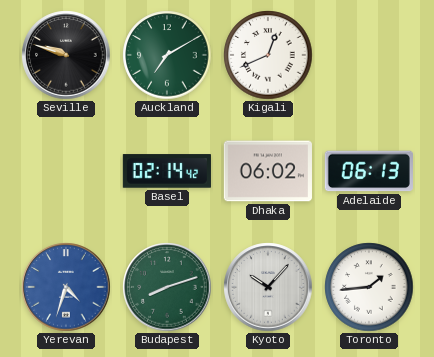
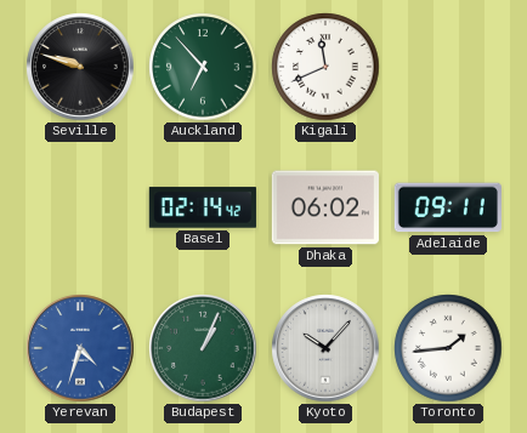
Auckland: 7:10 -> 6:53 (203, 67)
Kigali: 12:41 -> 11:41 (325, 67)
Adelaide: 06:13 -> 09:11 (448, 207)
Budapest: 8:12 -> 1:04 (203, 348)
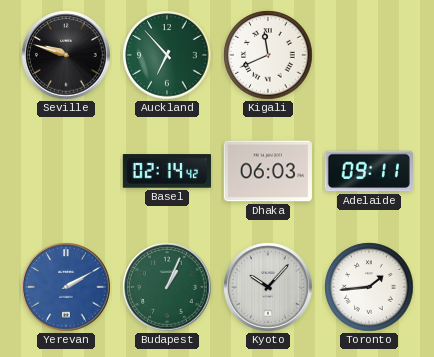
Dhaka: 06:02 -> 06:03 (268, 171)
Yerevan: 4:33 -> 2:10 (66, 287)
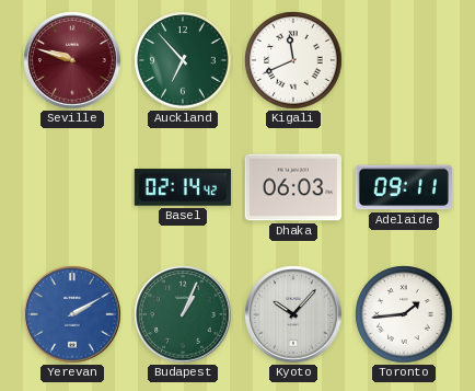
Seville dial: black -> burgundy (72, 60)
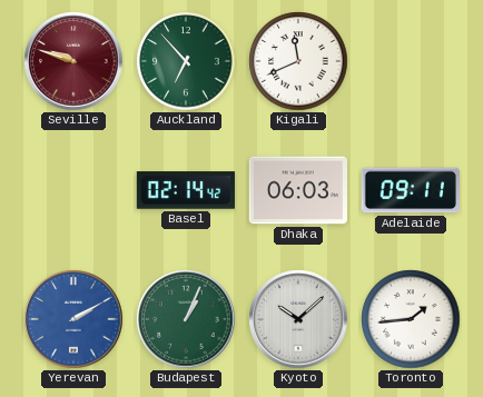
Kyoto: 10:07 -> 10:08 (298, 319)
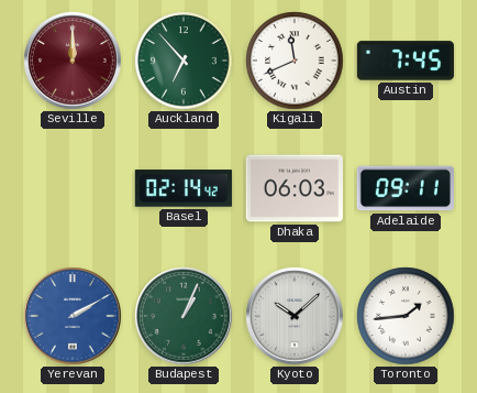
Seville: 9:48 -> 12:00 (73, 61)
Austin: none -> 7:45 (406, 61)
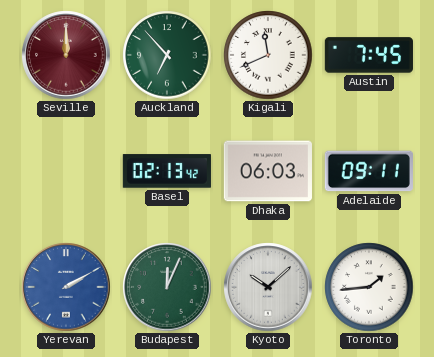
Basel: 02:14 -> 02:13 (167, 171)
Budapest: 1:04 -> 12:04 (167, 287)
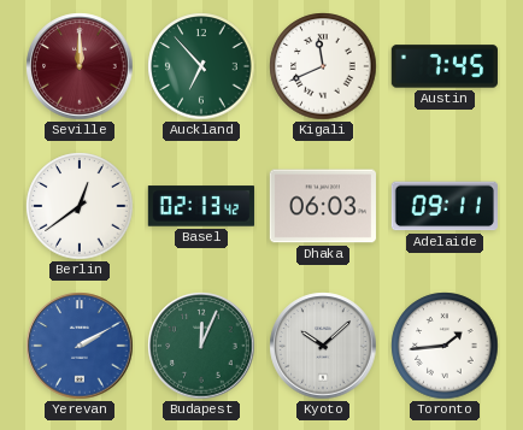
Berlin: none -> 12:39 (80, 206)
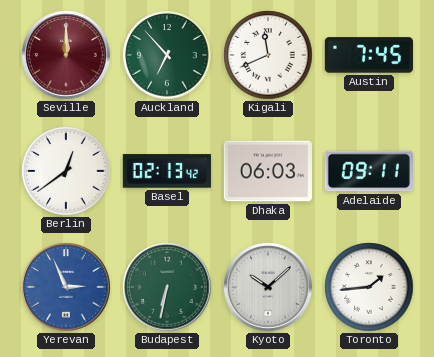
Yerevan: 2:10 -> 2:56 (66, 287)
Budapest: 12:04 -> 6:32 (167, 287)
